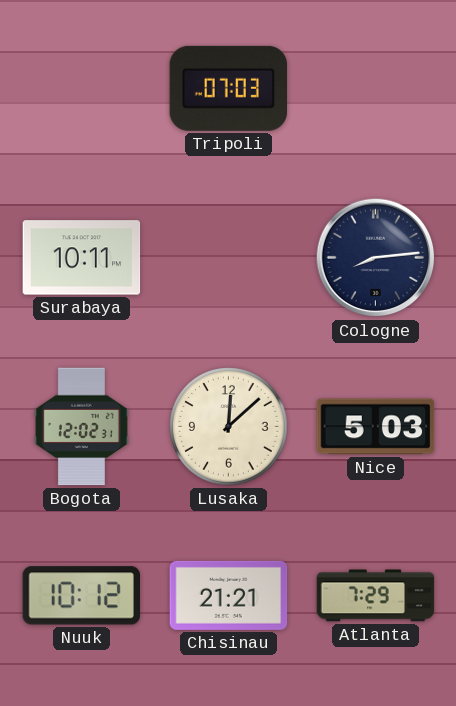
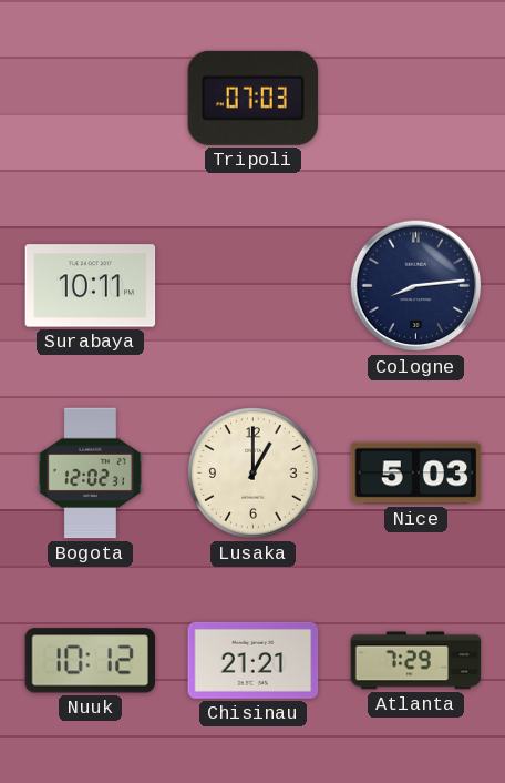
Lusaka: 12:08 -> 1:00 (254, 474)
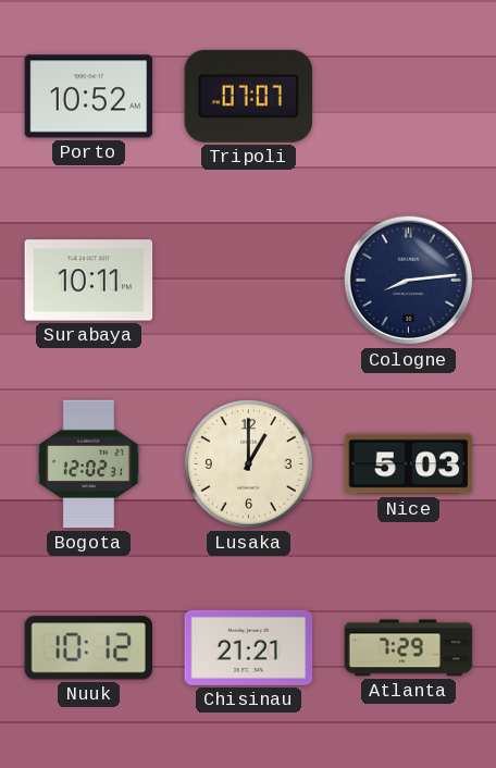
Porto: none -> 10:52 (89, 97)
Tripoli: 07:03 -> 07:07 (249, 96)
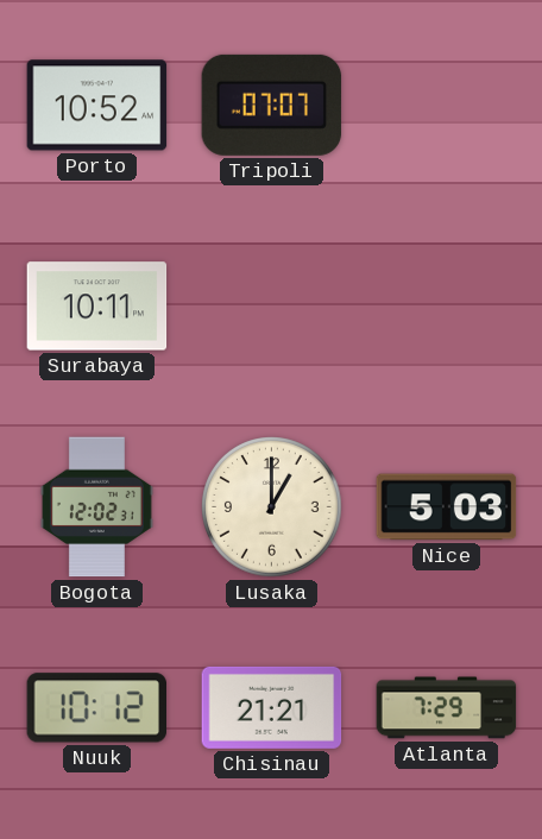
Cologne: 8:14 -> none (409, 281)
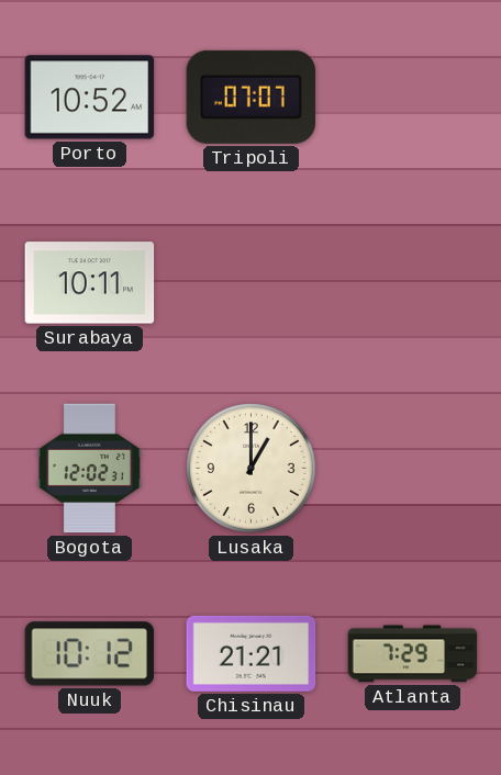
Nice: 5:03 -> none (447, 507)
